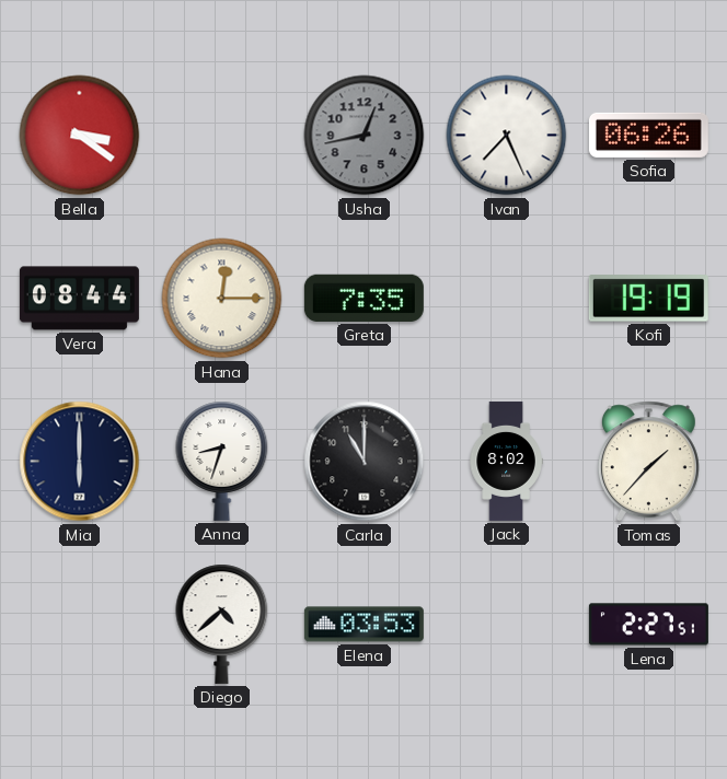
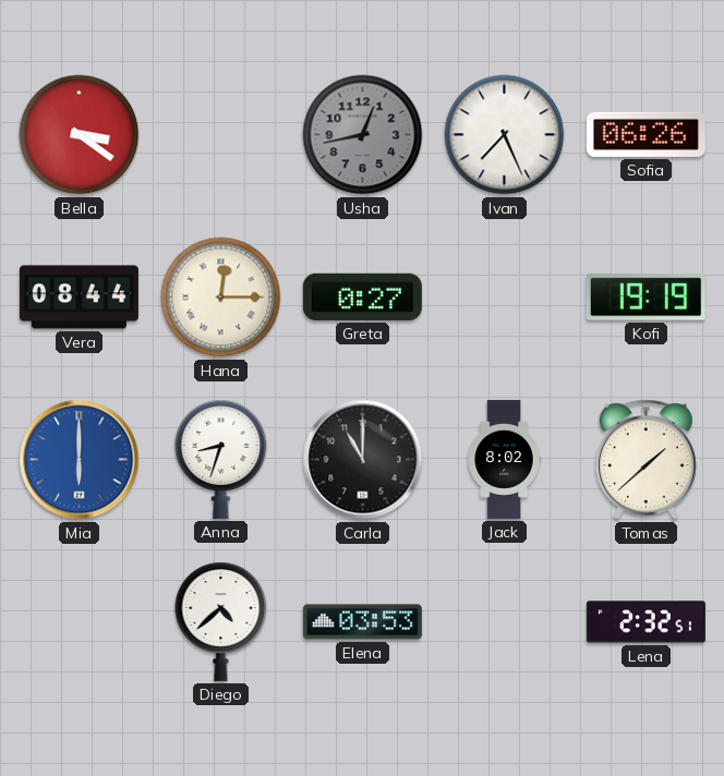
Greta: 7:35 -> 0:27 (362, 296)
Mia dial: navy -> blue (80, 460)
Tomas: 1:37 -> 1:38 (645, 460)
Lena: 2:27 -> 2:32 (645, 622)
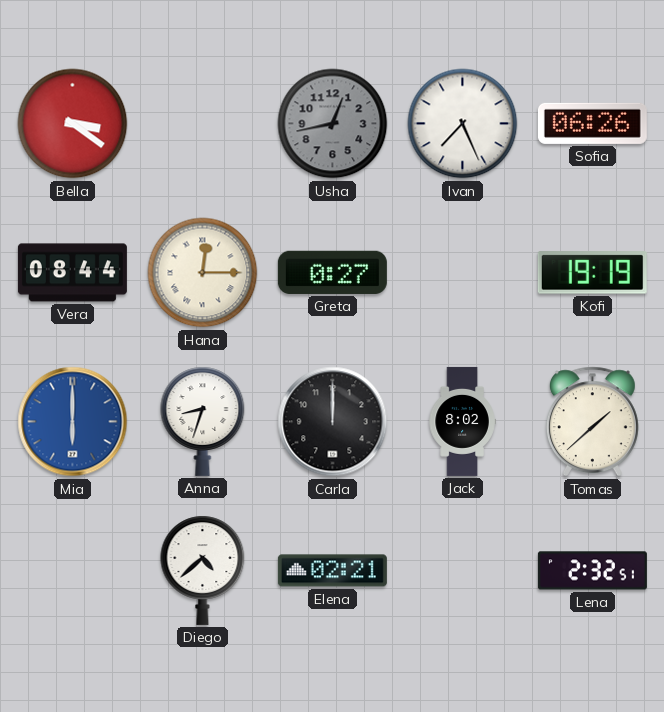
Carla: 11:00 -> 12:00 (333, 422)
Elena: 03:53 -> 02:21 (332, 571)
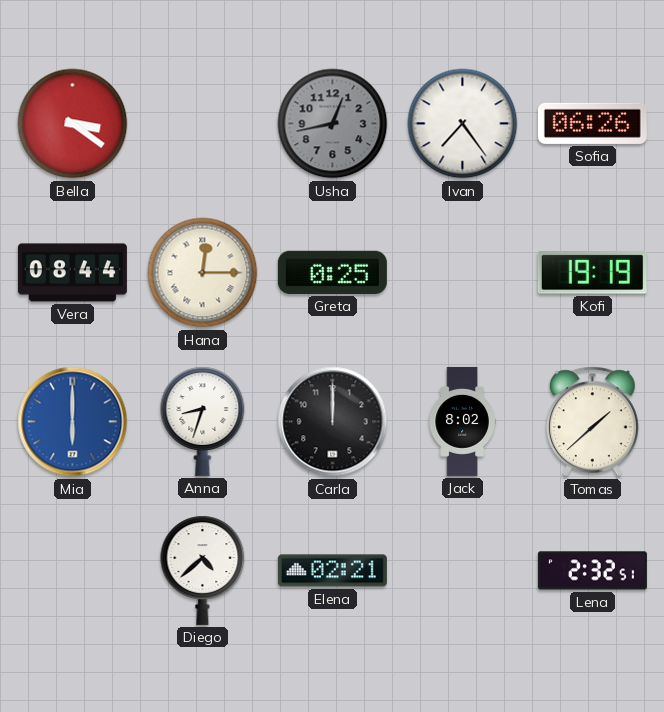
Ivan: 7:26 -> 7:24 (463, 124)
Greta: 0:27 -> 0:25 (332, 272)
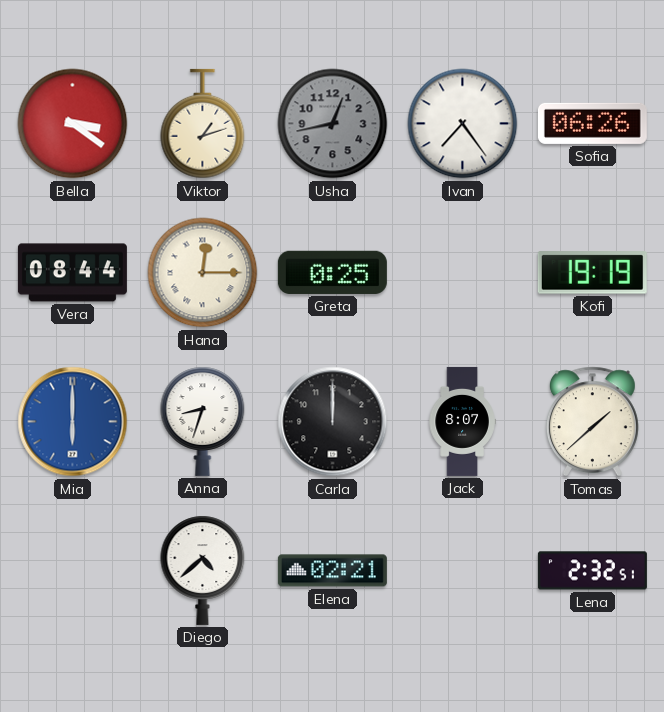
Viktor: none -> 1:12 (203, 124)
Jack: 8:02 -> 8:07 (462, 421)
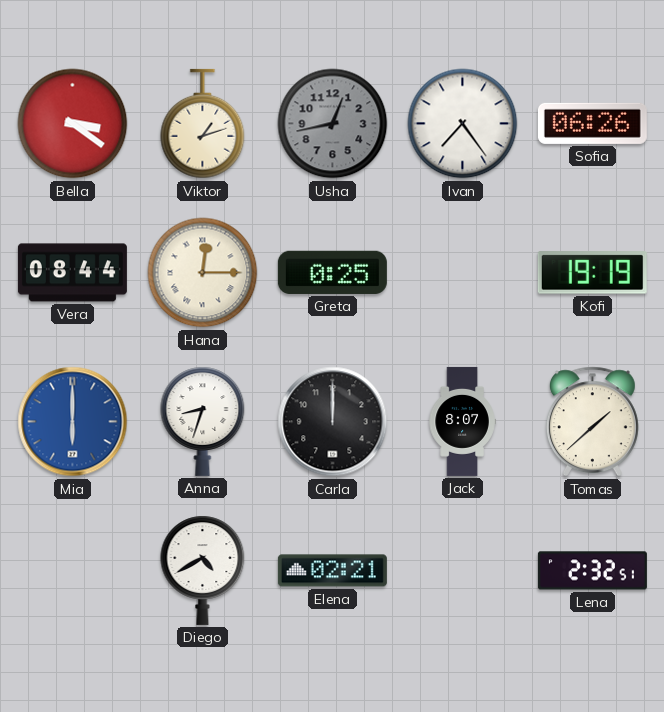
Diego: 4:38 -> 4:40 (203, 570)
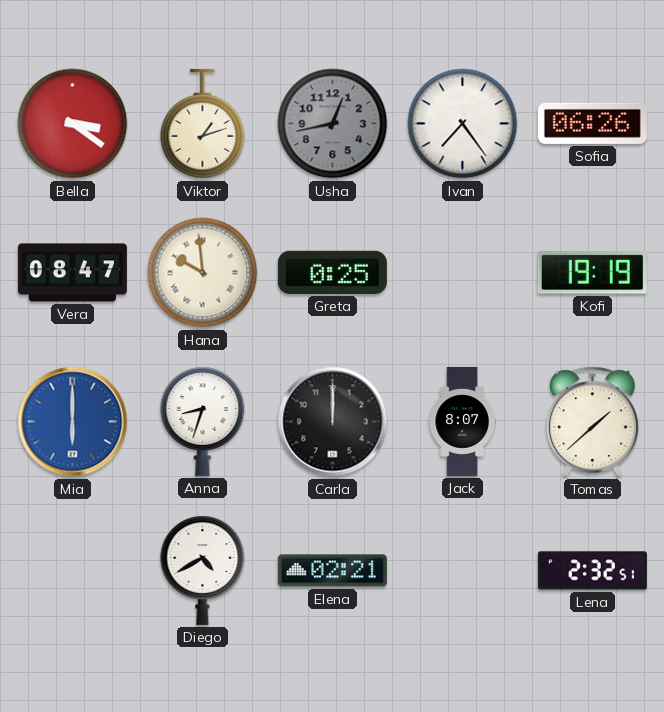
Vera: 08:44 -> 08:47 (72, 273)
Hana: 12:15 -> 9:59 (203, 273)
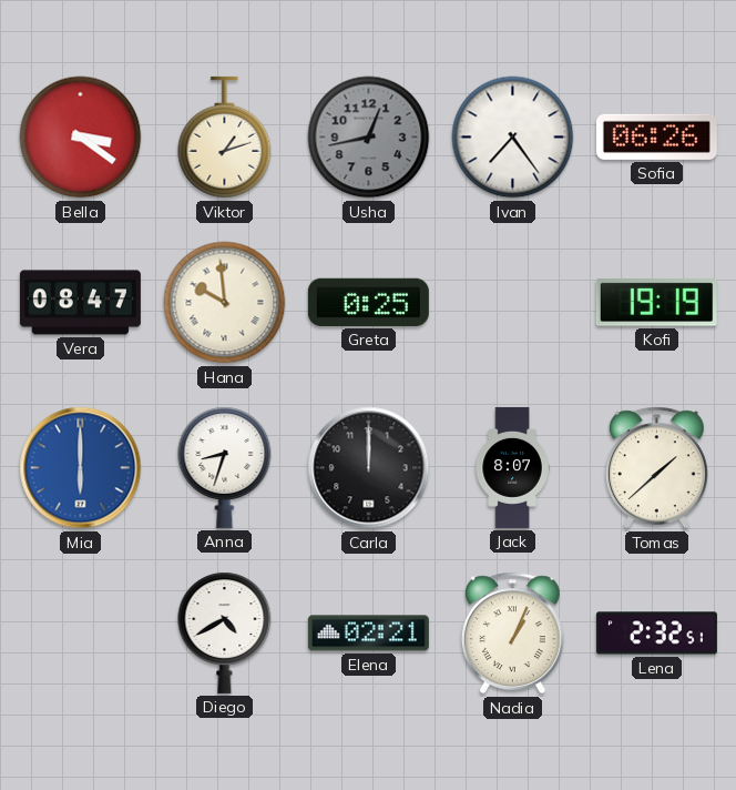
Nadia: none -> 1:04 (512, 634)
